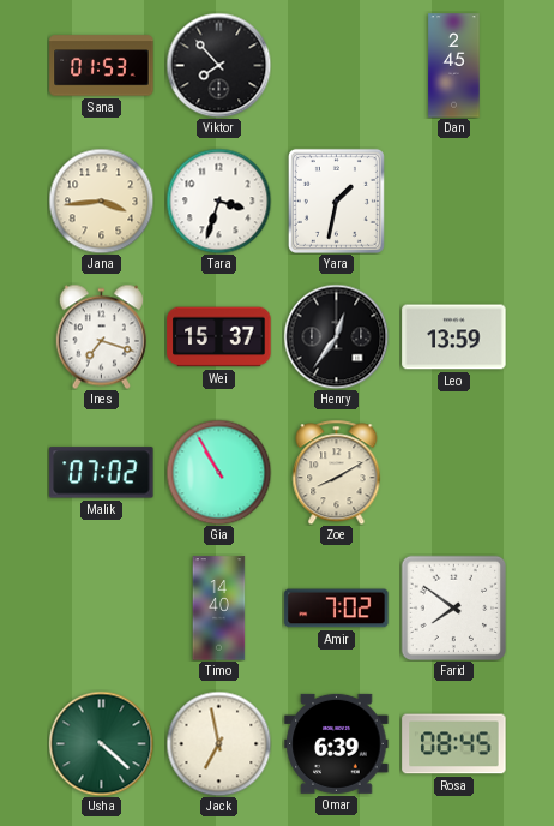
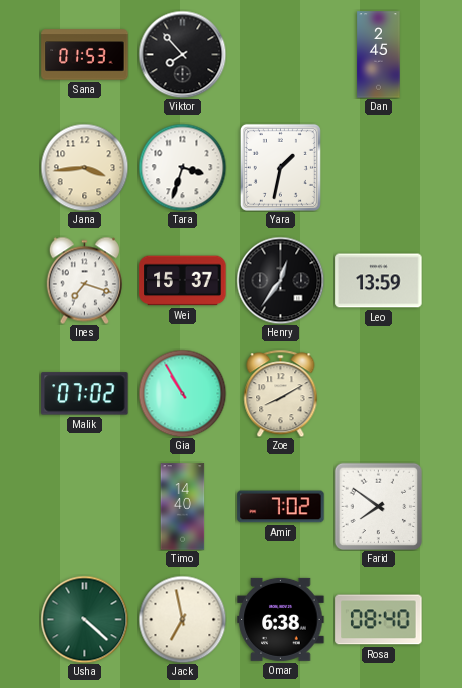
Omar: 6:39 -> 6:38 (281, 619)
Rosa: 08:45 -> 08:40 (379, 620)
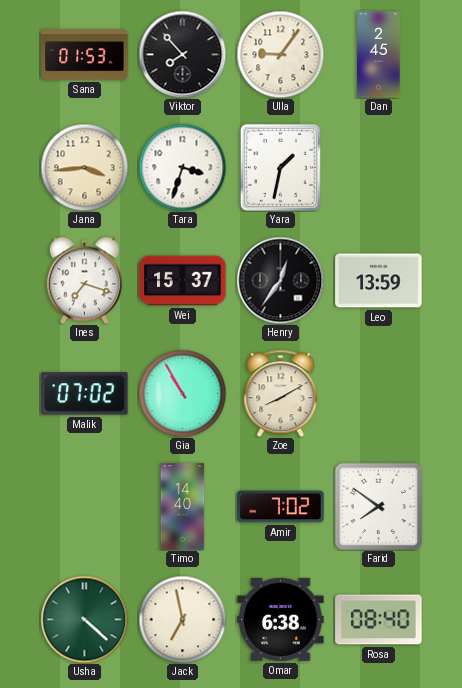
Ulla: none -> 9:06 (280, 54)
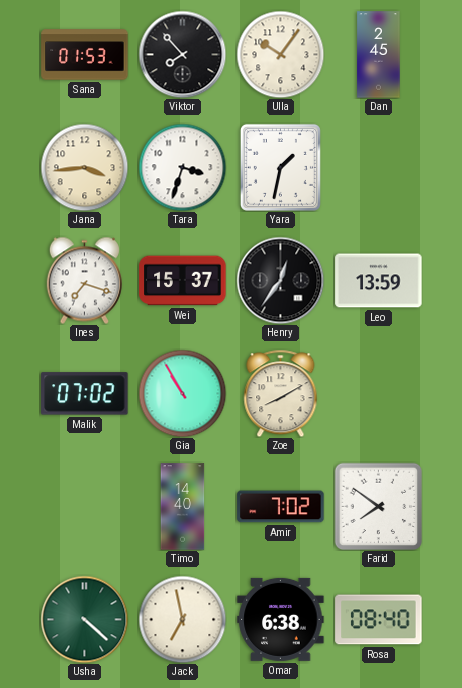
Ulla: 9:06 -> 10:06 (280, 54)
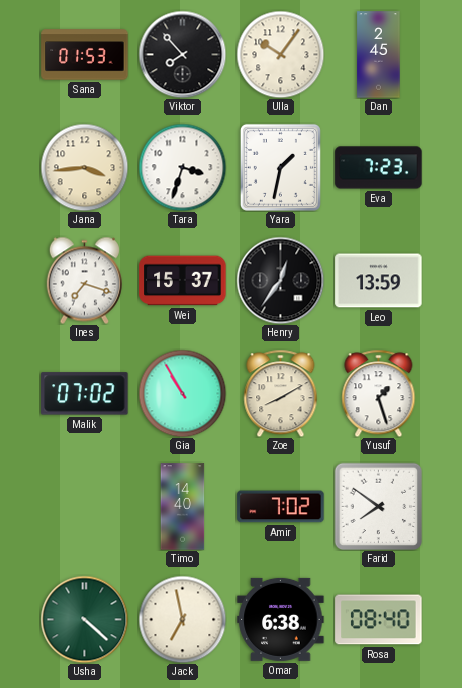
Eva: none -> 7:23 (379, 168)
Yusuf: none -> 1:27 (379, 393)
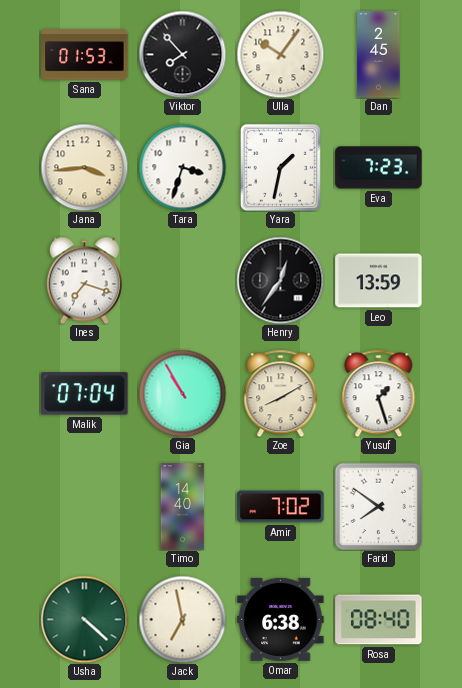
Wei: 15:37 -> none (183, 281)
Malik: 07:02 -> 07:04 (85, 394)
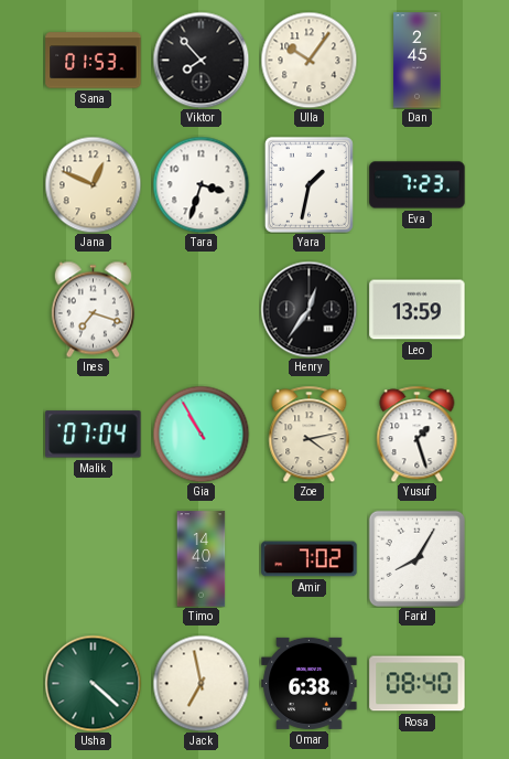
Jana: 3:44 -> 12:49 (93, 184)
Zoe: 8:10 -> 4:13 (310, 434)
Farid: 7:51 -> 8:05 (416, 558)
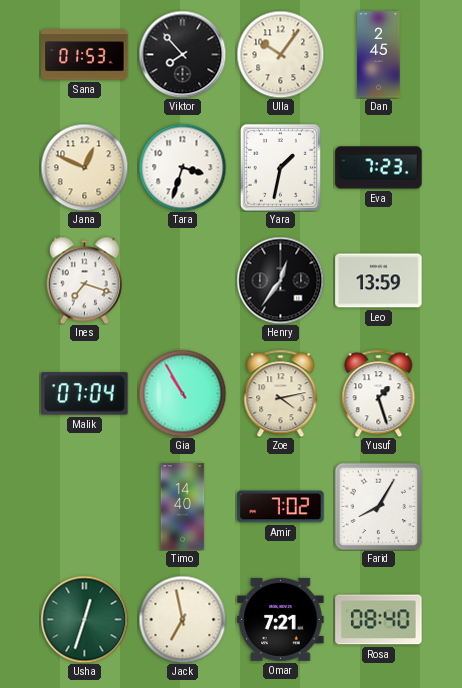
Usha: 4:22 -> 12:33 (84, 619)
Omar: 6:38 -> 7:21 (281, 619)
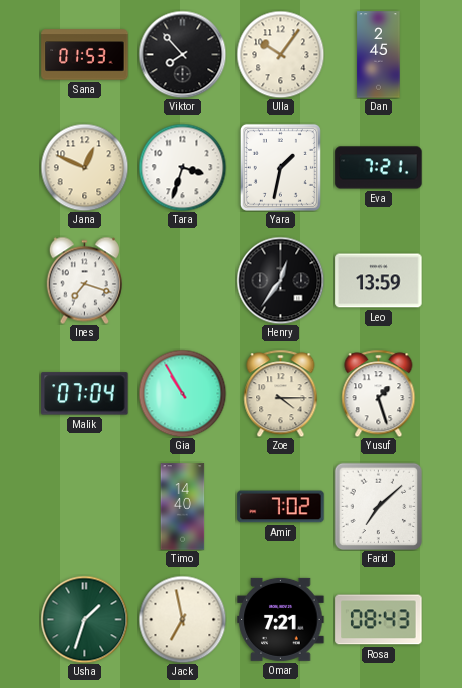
Eva: 7:23 -> 7:21 (379, 168)
Zoe: 4:13 -> 4:15 (281, 393)
Farid: 8:05 -> 7:08 (378, 506)
Usha: 12:33 -> 1:33 (84, 619)
Rosa: 08:40 -> 08:43 (379, 620)
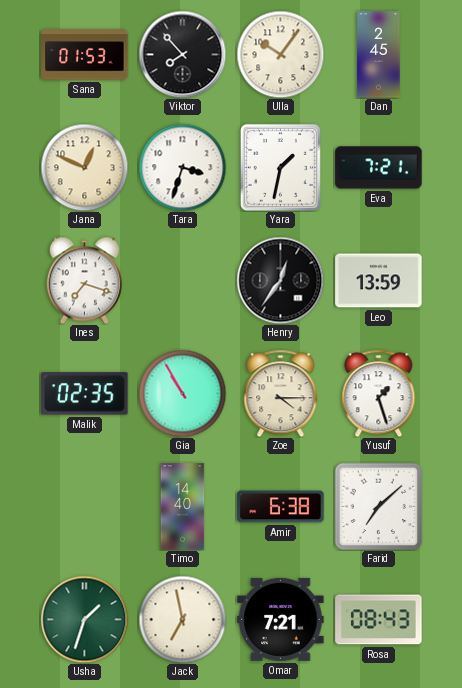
Malik: 07:04 -> 02:35 (85, 394)
Amir: 7:02 -> 6:38 (281, 507)
